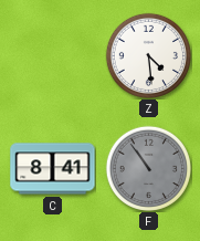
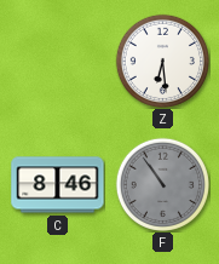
Z: 4:29 -> 6:29 (162, 61)
C: 8:41 -> 8:46 (58, 185)
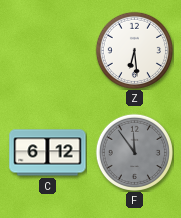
C: 8:46 -> 6:12 (48, 153)
F: 10:54 -> 11:54 (134, 152)
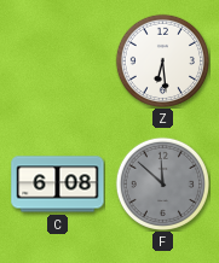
C: 6:12 -> 6:08 (58, 185)
F: 11:54 -> 11:52 (162, 183)
